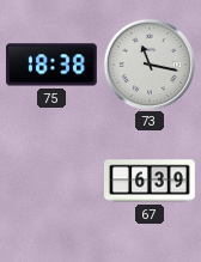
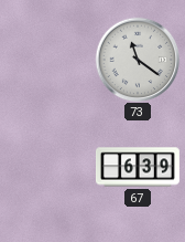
75: 18:38 -> none (51, 65)
73: 11:17 -> 11:21 (138, 60)
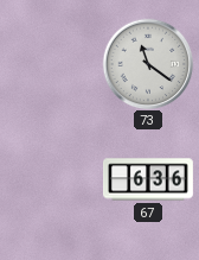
67: 6:39 -> 6:36 (148, 179)
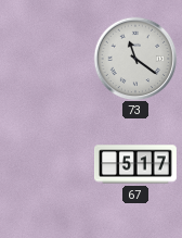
67: 6:36 -> 5:17 (135, 164)
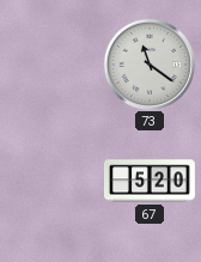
67: 5:17 -> 5:20 (150, 181)
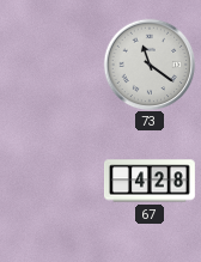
67: 5:20 -> 4:28 (150, 181)
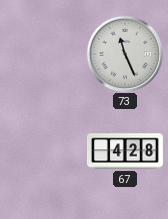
73: 11:21 -> 11:26 (125, 54)
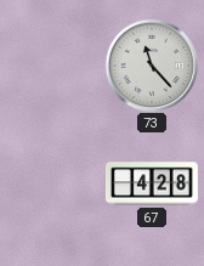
73: 11:26 -> 11:23 (152, 66)
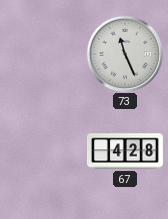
73: 11:23 -> 11:26 (125, 54)
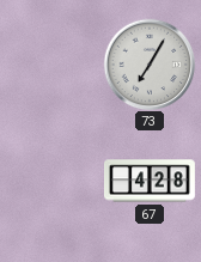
73: 11:26 -> 7:05 (150, 65)
